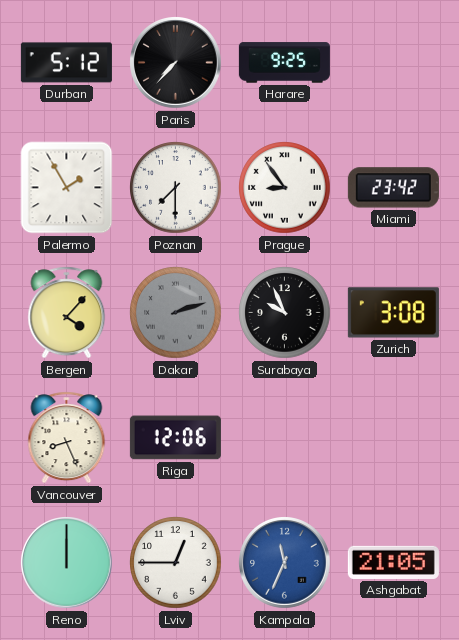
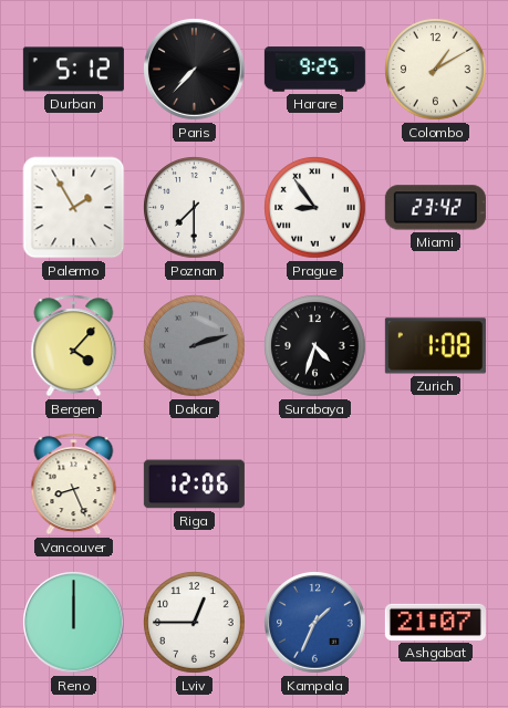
Colombo: none -> 1:10 (436, 70)
Surabaya: 9:56 -> 4:33 (315, 346)
Zurich: 3:08 -> 1:08 (435, 346)
Kampala: 11:34 -> 1:34 (315, 623)
Ashgabat: 21:05 -> 21:07 (435, 622)
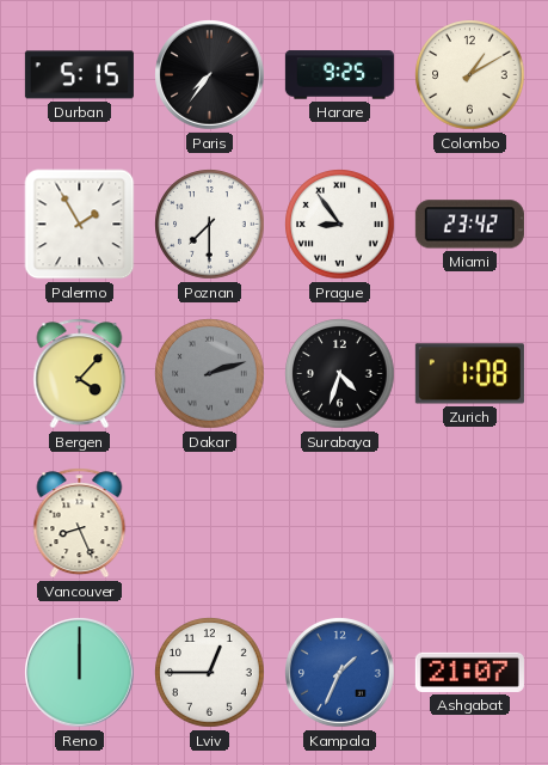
Durban: 5:12 -> 5:15 (79, 75)
Paris: 7:37 -> 7:36 (210, 75)
Riga: 12:06 -> none (194, 485)
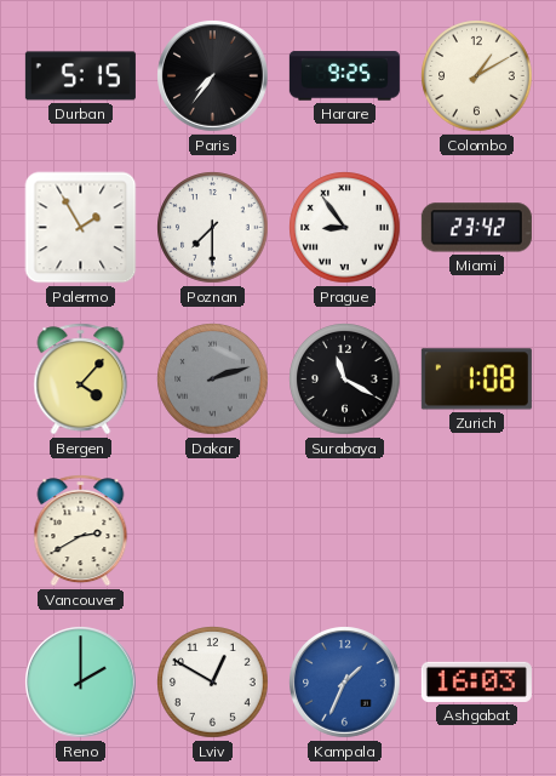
Surabaya: 4:33 -> 11:20 (345, 380)
Vancouver: 8:26 -> 2:40 (81, 531)
Reno: 12:00 -> 2:00 (81, 683)
Lviv: 12:45 -> 12:50 (213, 683)
Ashgabat: 21:07 -> 16:03 (476, 681)
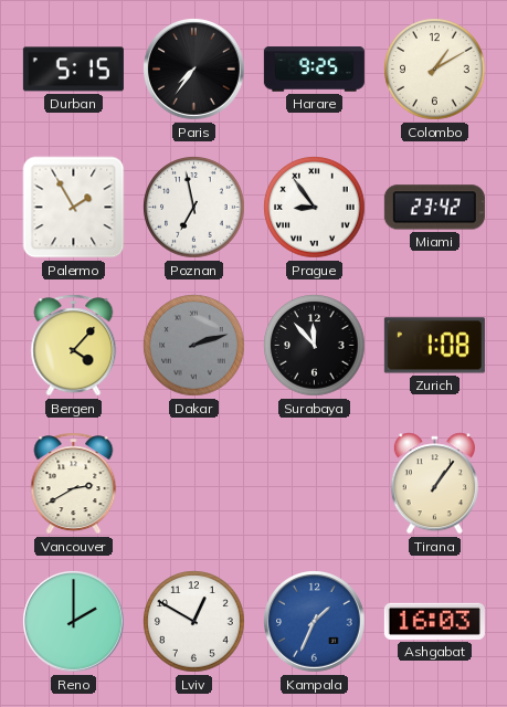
Poznan: 7:30 -> 6:58 (194, 208)
Surabaya: 11:20 -> 11:53 (315, 346)
Tirana: none -> 1:06 (434, 484)
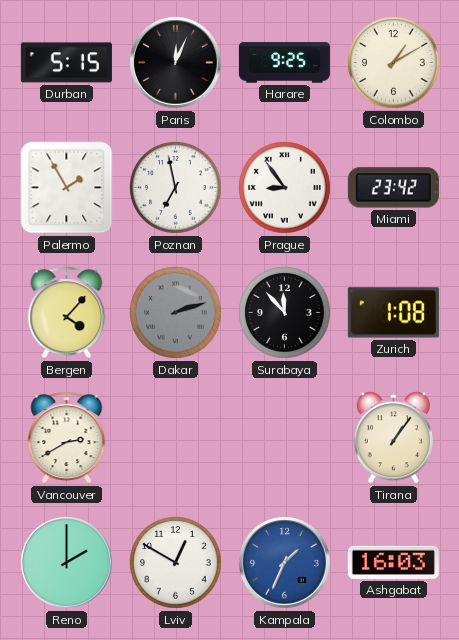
Paris: 7:36 -> 12:04 (176, 63)
